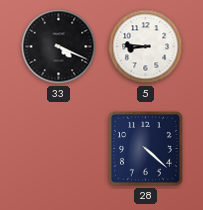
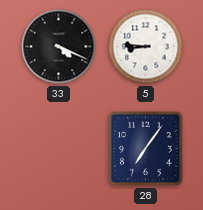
28: 4:22 -> 7:06 (146, 149)
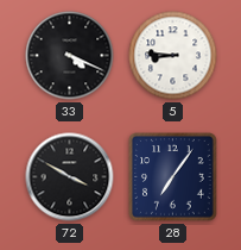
72: none -> 3:50 (70, 177)
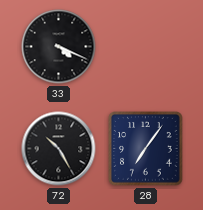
5: 8:46 -> none (173, 56)
72: 3:50 -> 10:25 (59, 149)
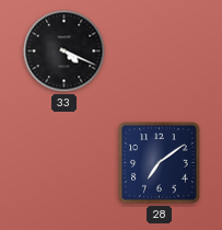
72: 10:25 -> none (59, 149)
28: 7:06 -> 7:09 (160, 163)
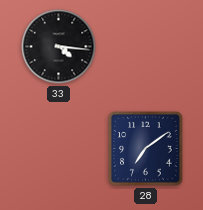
33: 4:19 -> 4:16 (59, 47)
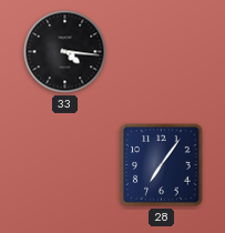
28: 7:09 -> 7:06 (162, 165)
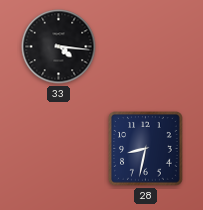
28: 7:06 -> 8:32 (146, 149)
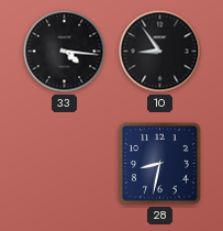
10: none -> 8:54 (160, 52)
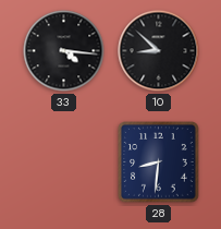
10: 8:54 -> 8:52 (159, 51)
28: 8:32 -> 8:31 (159, 162)
